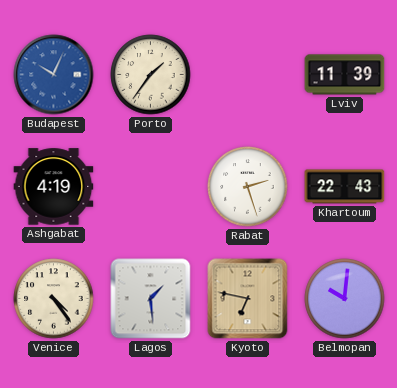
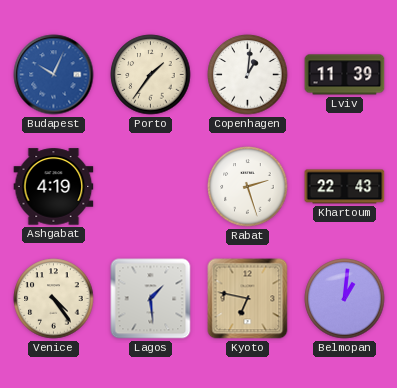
Copenhagen: none -> 1:01 (248, 75)
Belmopan: 10:01 -> 1:01 (345, 299)
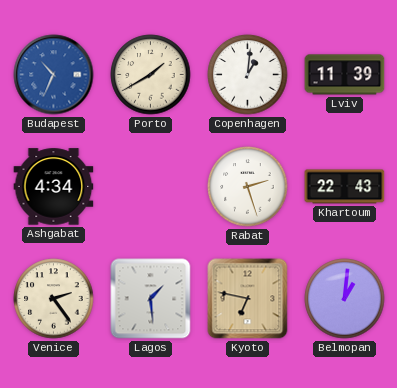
Budapest: 10:04 -> 10:34 (54, 75)
Porto: 1:36 -> 1:40 (151, 75)
Ashgabat: 4:19 -> 4:34 (54, 187)
Venice: 4:24 -> 2:24 (54, 299)
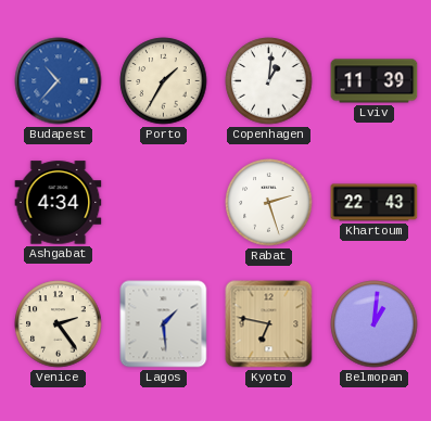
Budapest: 10:34 -> 10:37 (59, 81)
Porto: 1:40 -> 1:35 (164, 81)
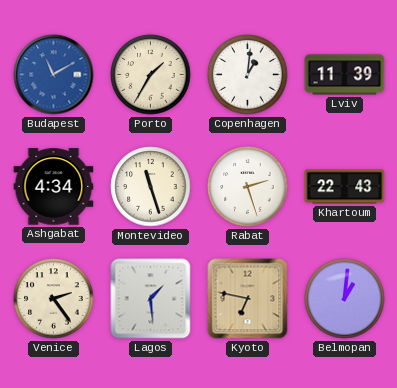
Budapest: 10:37 -> 11:10 (54, 75)
Montevideo: none -> 11:27 (151, 187)
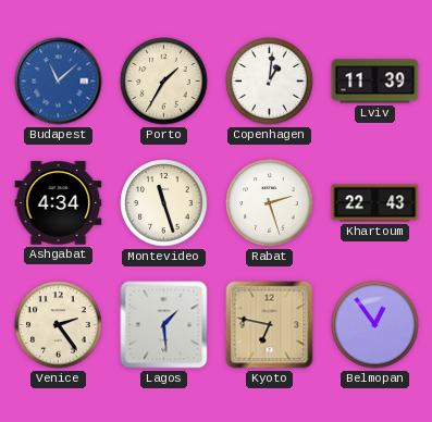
Budapest: 11:10 -> 11:08 (59, 82)
Belmopan: 1:01 -> 12:54 (375, 325)
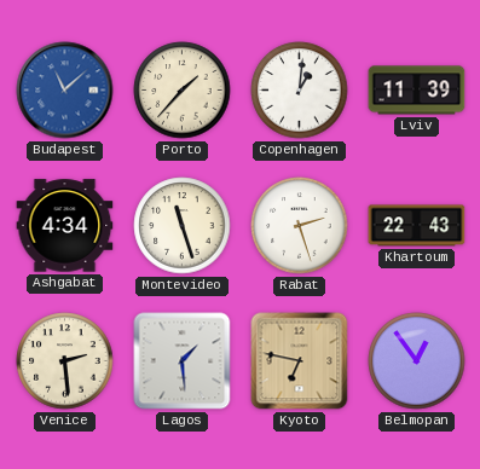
Porto: 1:35 -> 1:37 (183, 91)
Venice: 2:24 -> 2:29 (65, 361)
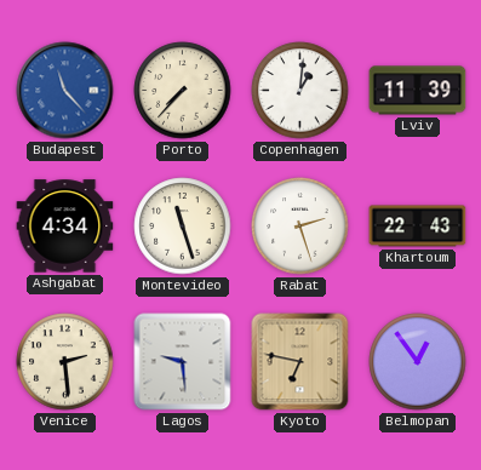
Budapest: 11:08 -> 11:23 (65, 91)
Porto: 1:37 -> 7:37 (183, 91)
Lagos: 1:29 -> 9:29 (183, 362)
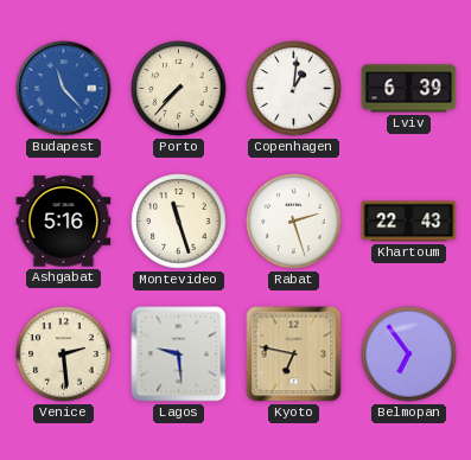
Lviv: 11:39 -> 6:39 (409, 89)
Ashgabat: 4:34 -> 5:16 (64, 222)
Belmopan: 12:54 -> 6:54 (409, 354)
